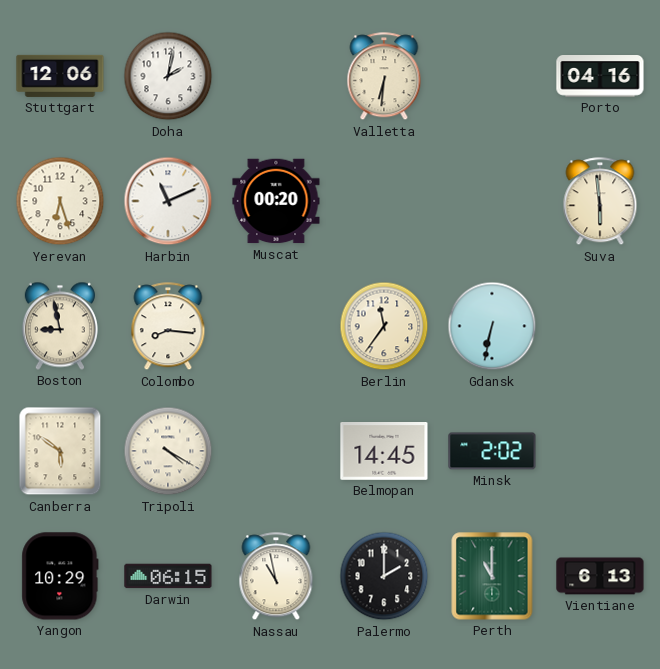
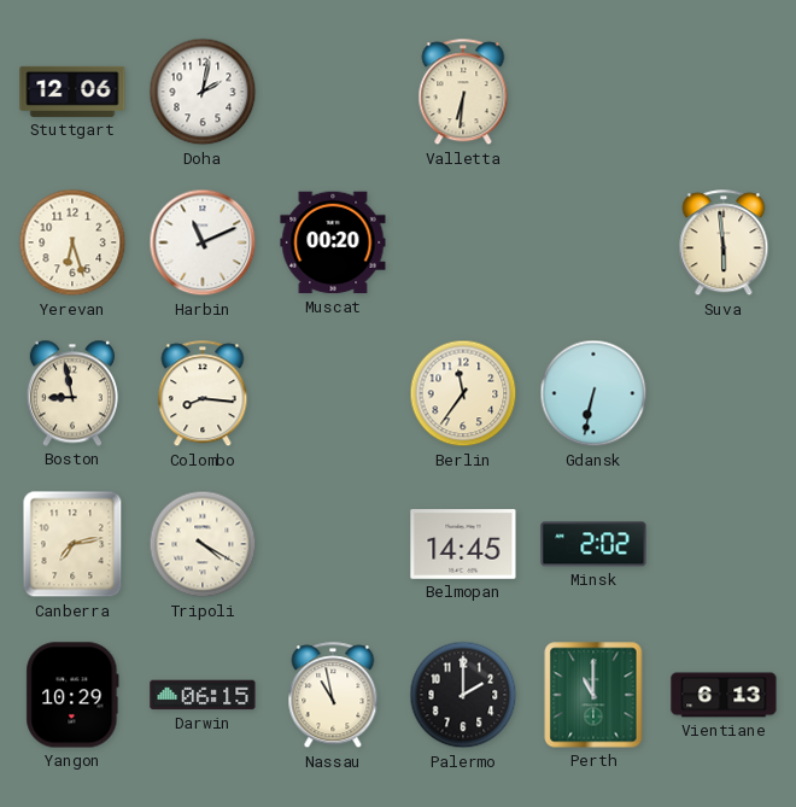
Porto: 04:16 -> none (600, 77)
Canberra: 5:51 -> 7:13 (72, 544)
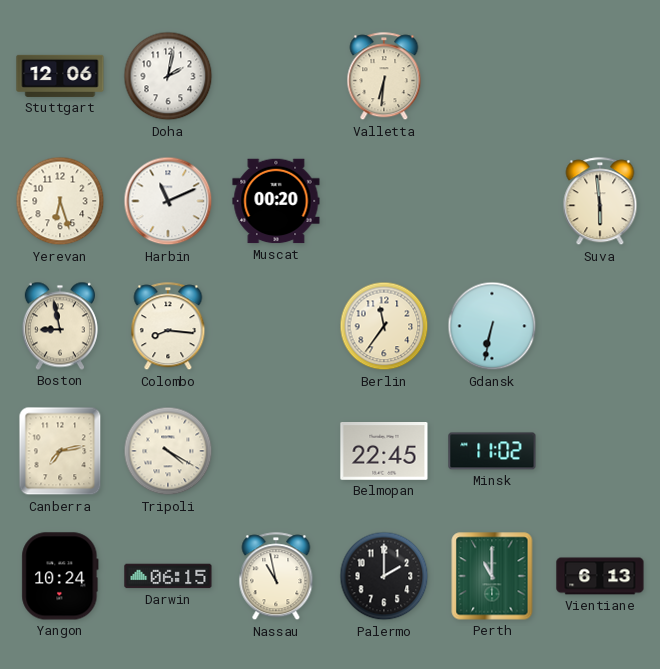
Belmopan: 14:45 -> 22:45 (384, 452)
Minsk: 2:02 -> 11:02 (492, 451)
Yangon: 10:29 -> 10:24 (60, 576)
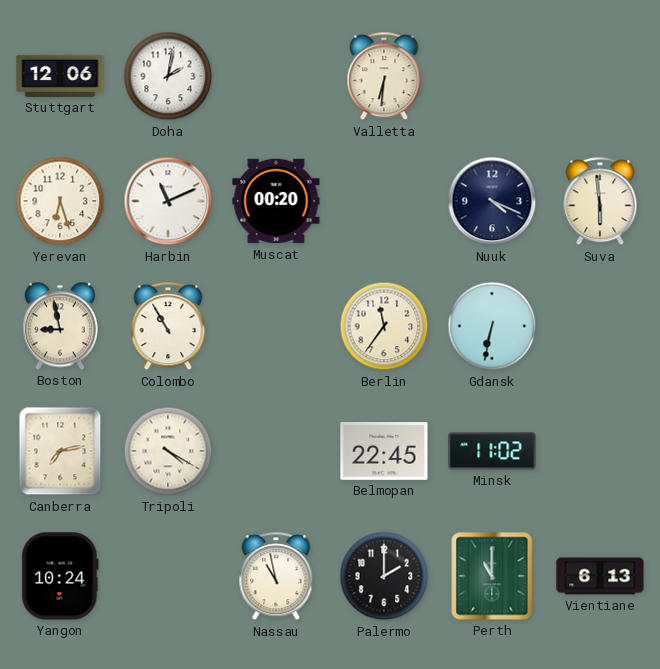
Nuuk: none -> 4:19 (492, 201)
Colombo: 8:16 -> 10:55 (168, 327)
Darwin: 06:15 -> none (168, 576)
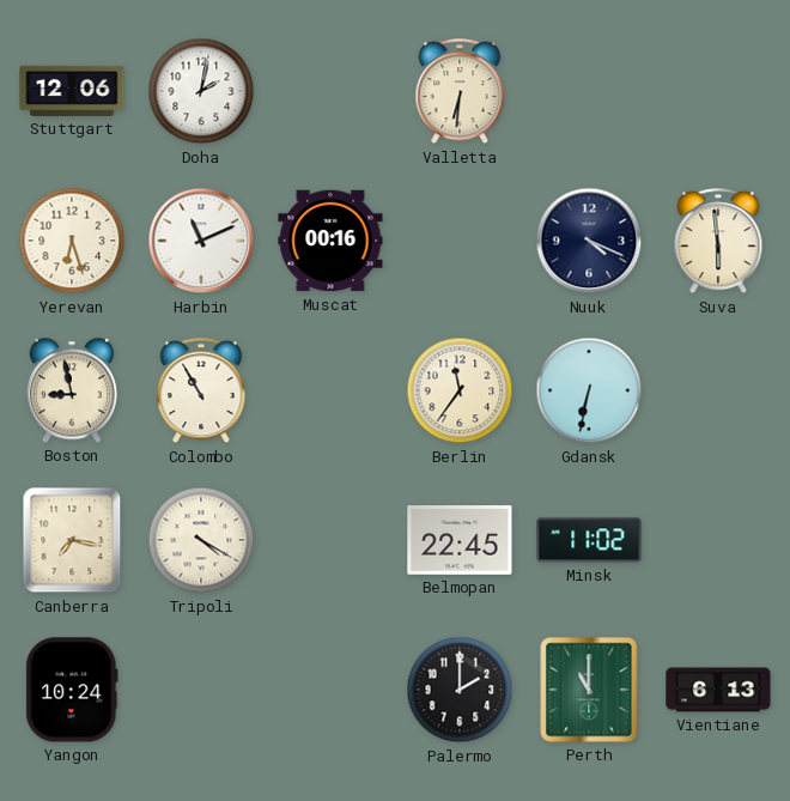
Muscat: 00:20 -> 00:16 (330, 241)
Canberra: 7:13 -> 7:17 (72, 540)
Nassau: 10:58 -> none (276, 577)
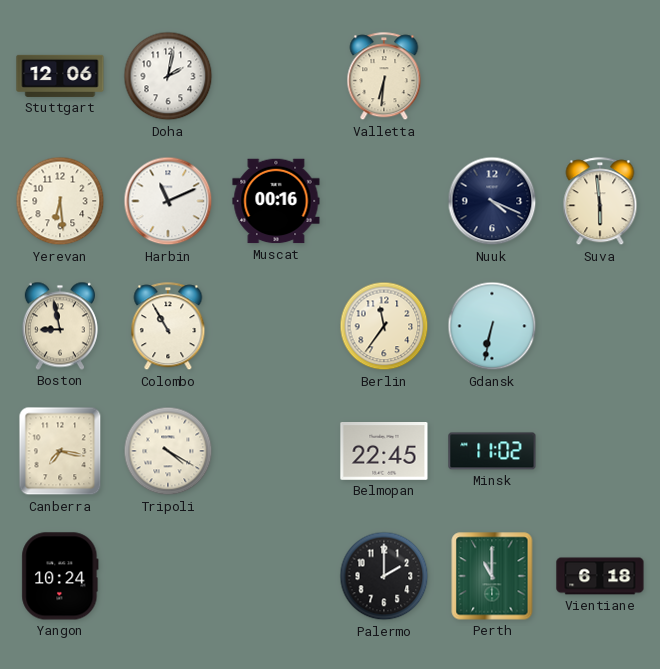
Yerevan: 6:27 -> 6:29 (60, 201)
Vientiane: 6:13 -> 6:18 (600, 576)
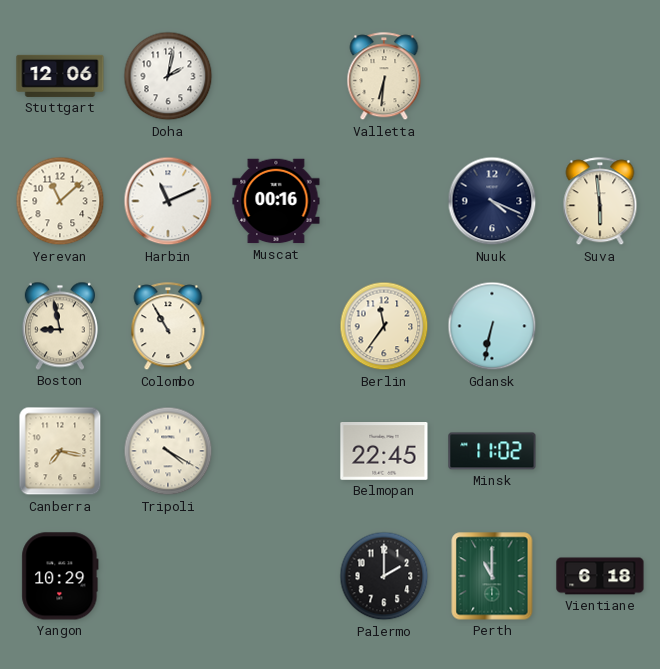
Yerevan: 6:29 -> 11:08 (60, 201)
Yangon: 10:24 -> 10:29 (60, 576)
